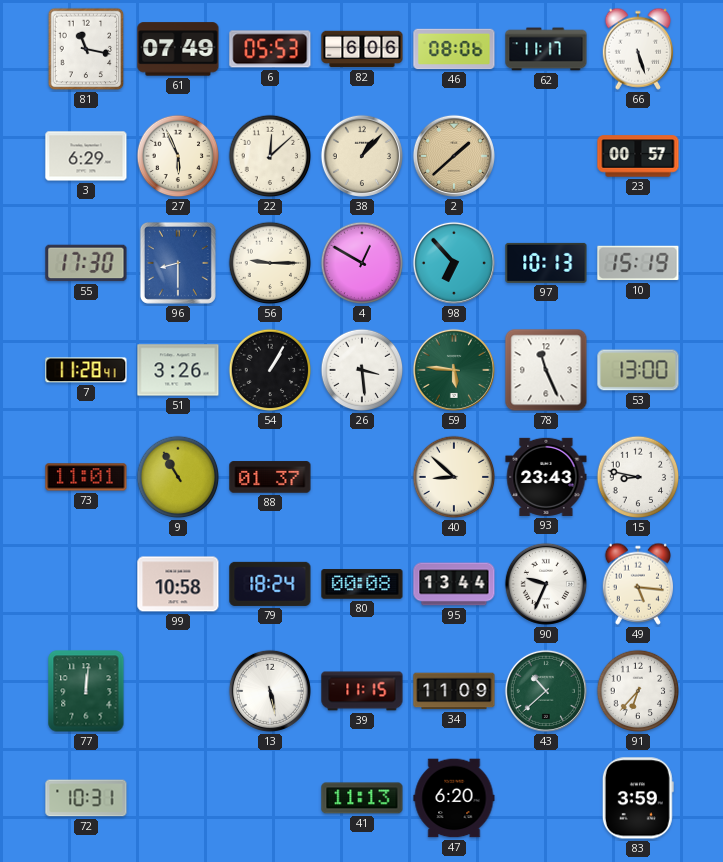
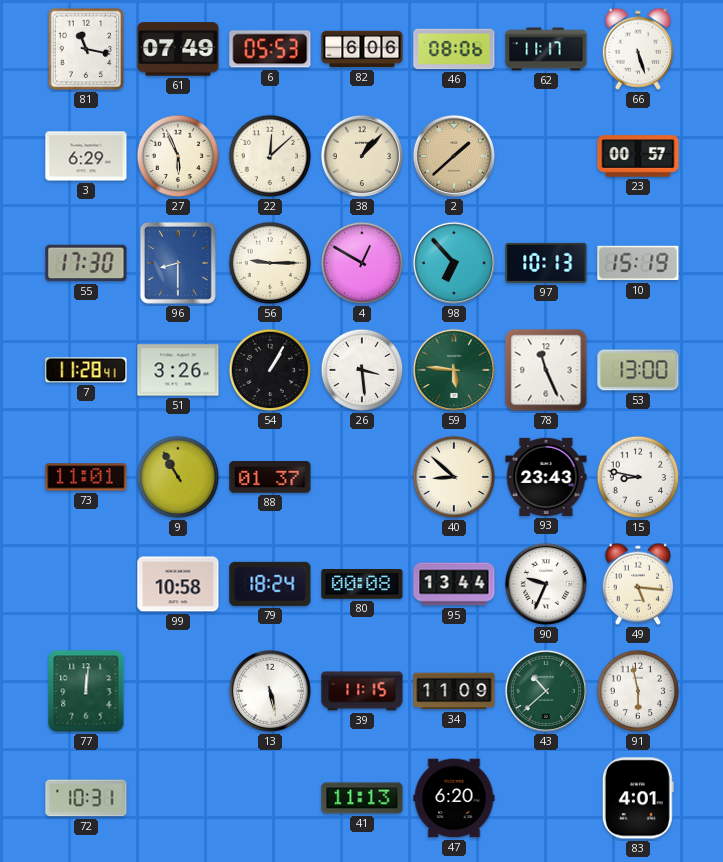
91: 6:37 -> 5:58 (638, 691)
83: 3:59 -> 4:01 (638, 798)
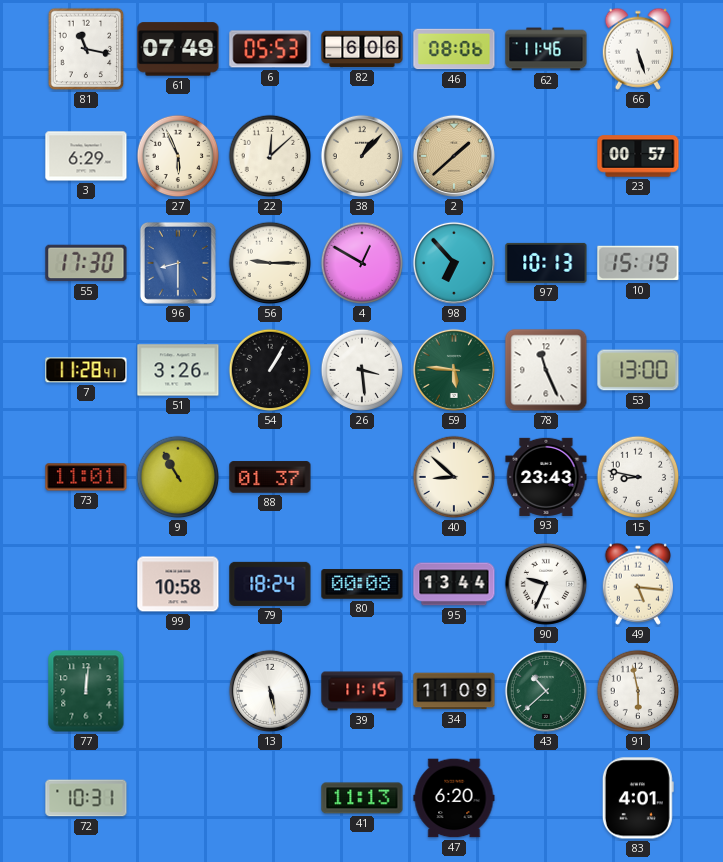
62: 11:17 -> 11:46 (546, 49)
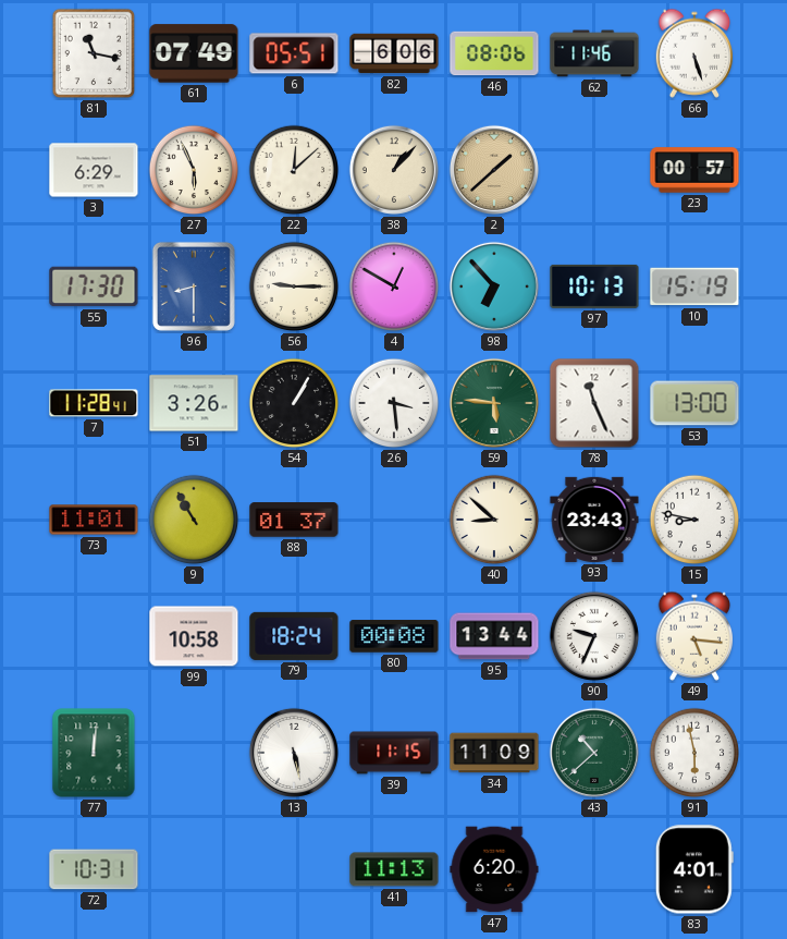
6: 05:53 -> 05:51 (294, 53)
